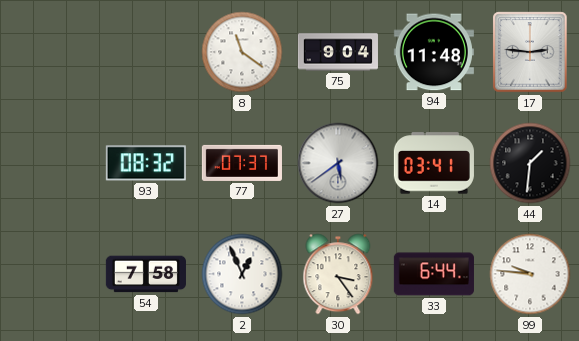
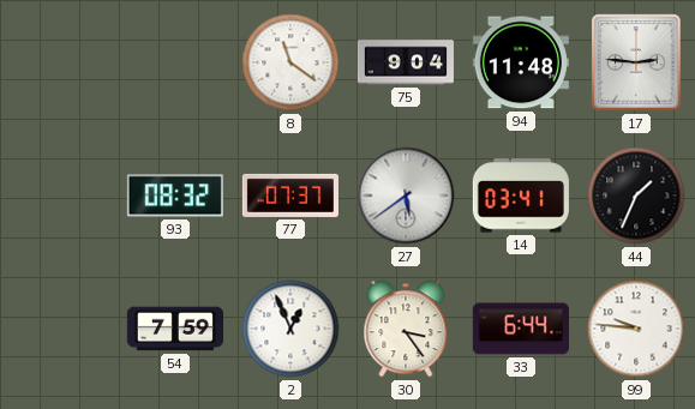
44: 1:31 -> 1:34 (636, 196)
54: 7:58 -> 7:59 (175, 329)
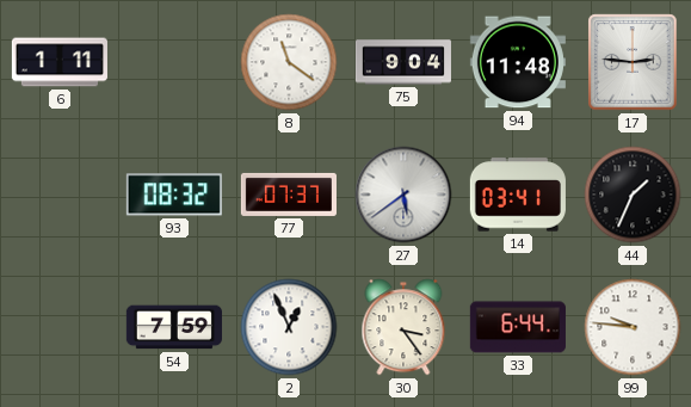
6: none -> 1:11 (60, 62)
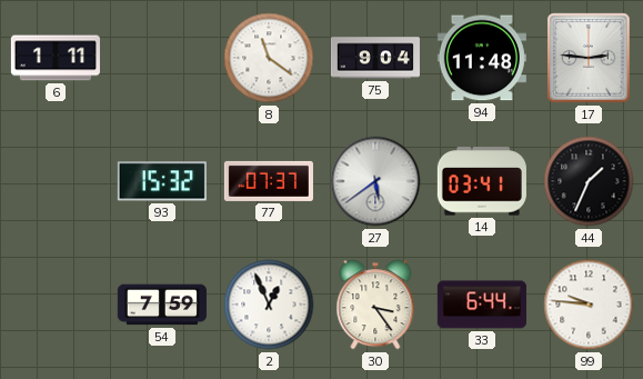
93: 08:32 -> 15:32 (162, 181)
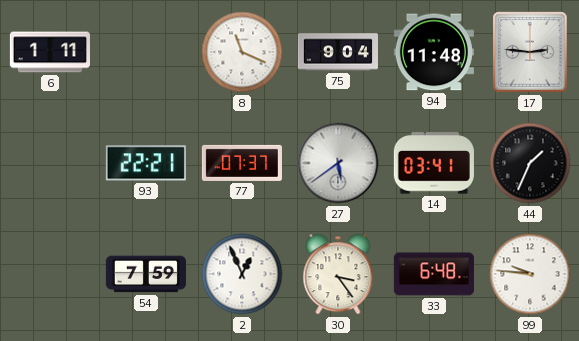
8: 11:21 -> 11:19 (242, 52)
93: 15:32 -> 22:21 (146, 163)
33: 6:44 -> 6:48 (434, 274)
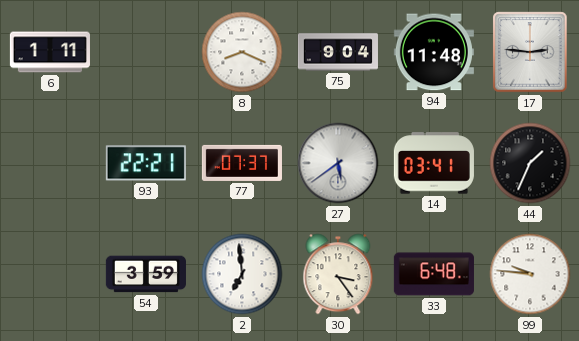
8: 11:19 -> 8:19 (242, 52)
54: 7:59 -> 3:59 (146, 274)
2: 12:56 -> 6:59 (242, 274)
